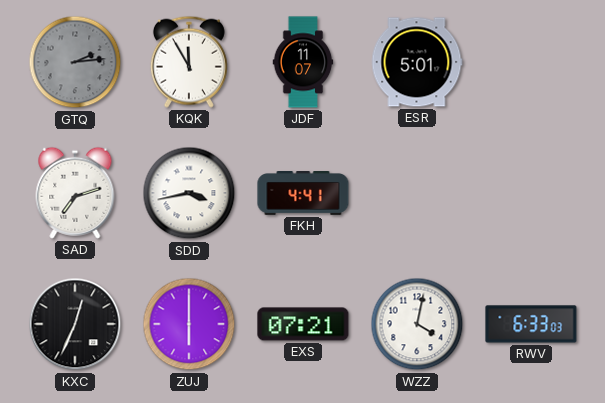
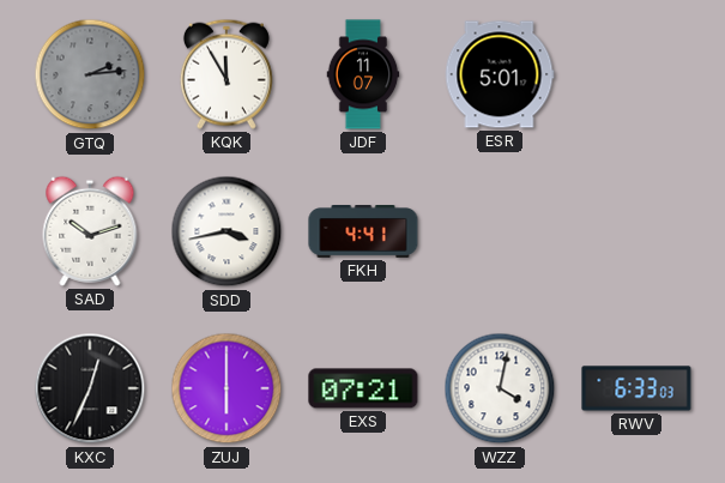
SAD: 7:12 -> 10:12 (90, 231)
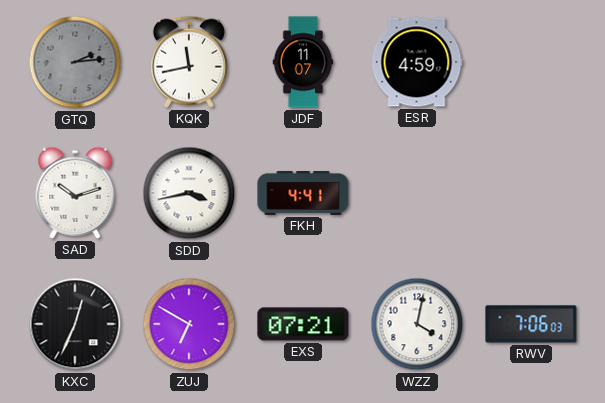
KQK: 11:55 -> 11:43 (189, 62)
ESR: 5:01 -> 4:59 (417, 62)
ZUJ: 6:00 -> 6:50 (189, 324)
RWV: 6:33 -> 7:06 (531, 324)
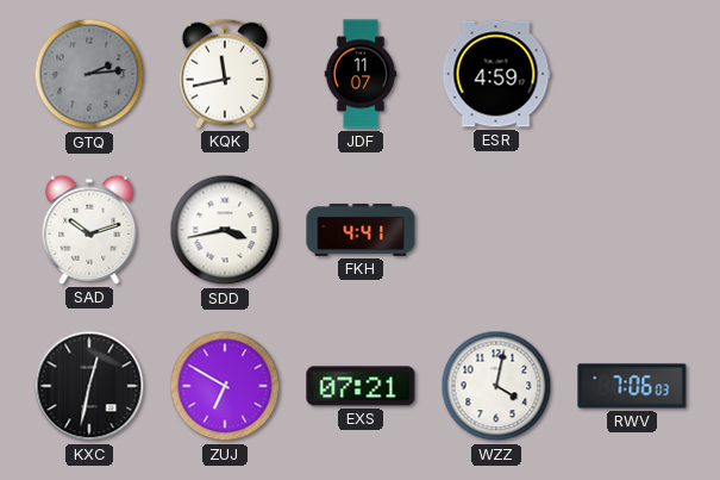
KXC: 12:34 -> 12:32 (89, 386)
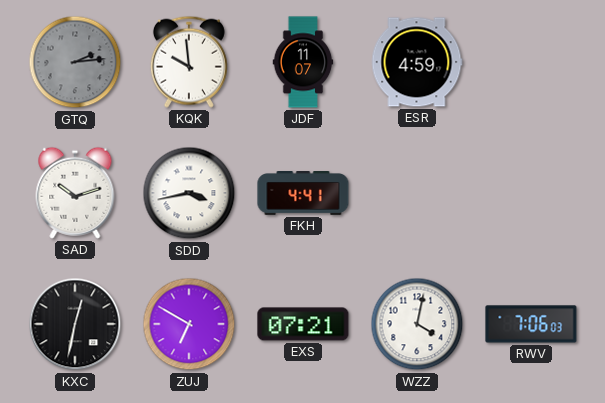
KQK: 11:43 -> 9:59 (189, 62)
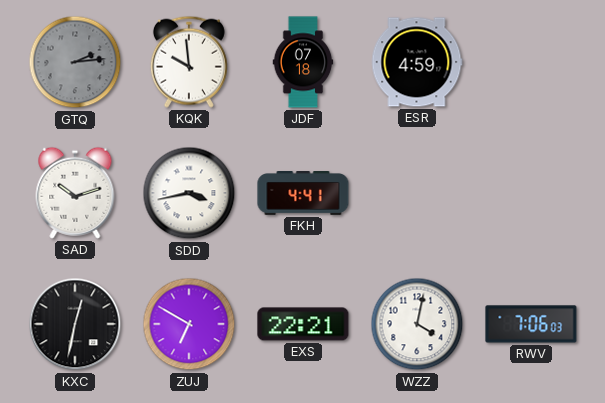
JDF: 11:07 -> 07:18 (303, 62)
EXS: 07:21 -> 22:21 (303, 324)
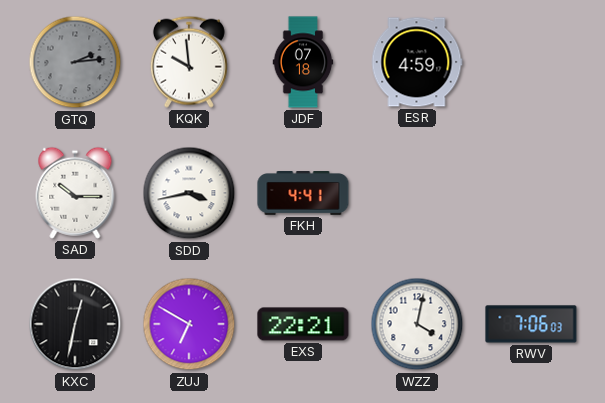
SAD: 10:12 -> 10:15 (75, 193)
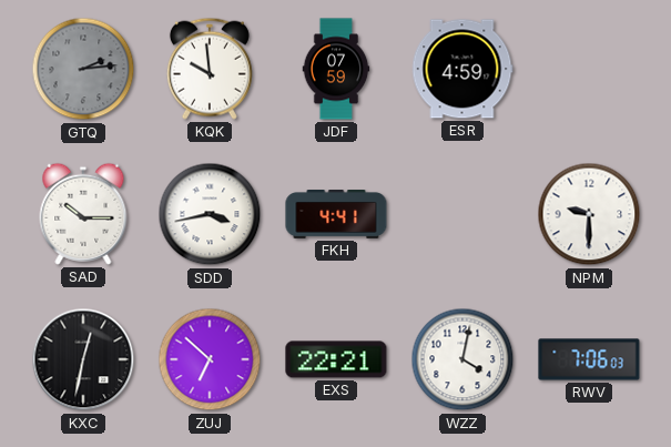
JDF: 07:18 -> 07:59 (336, 69)
NPM: none -> 9:30 (589, 214)
ZUJ: 6:50 -> 6:52 (210, 359)
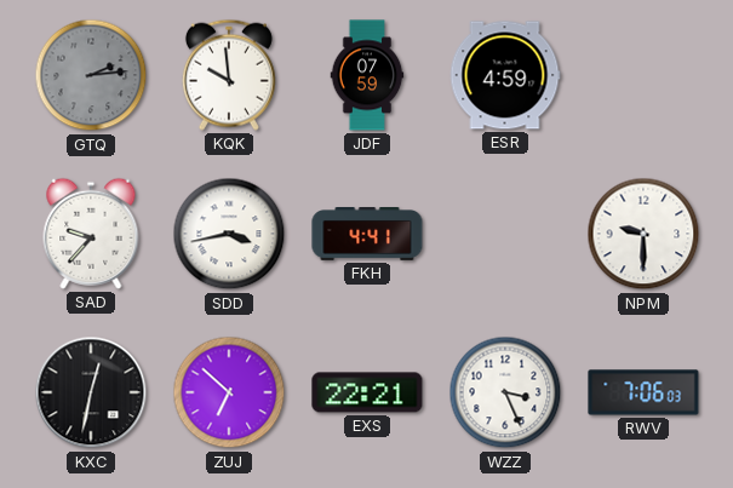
SAD: 10:15 -> 9:37 (91, 234)
WZZ: 4:02 -> 3:26 (505, 392)
